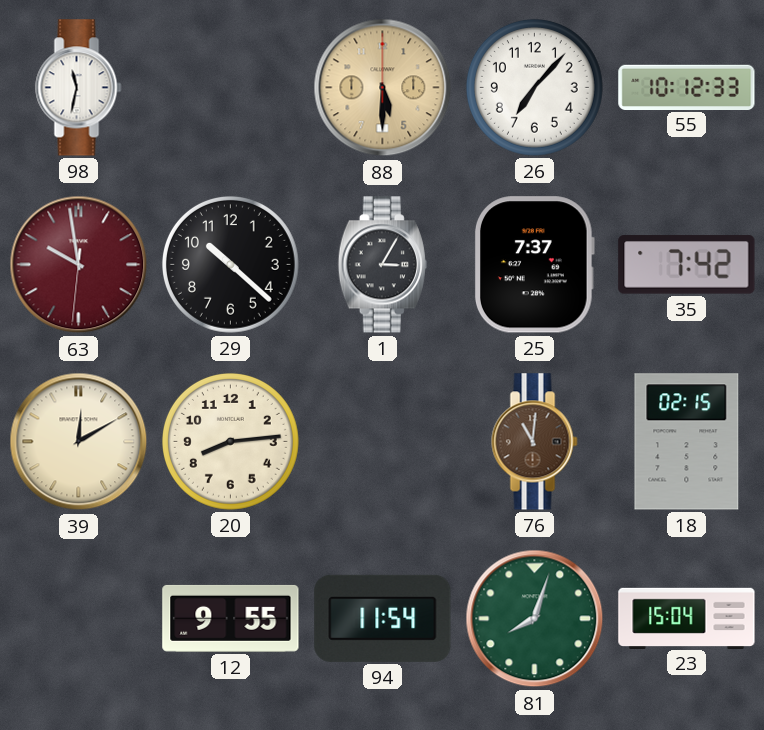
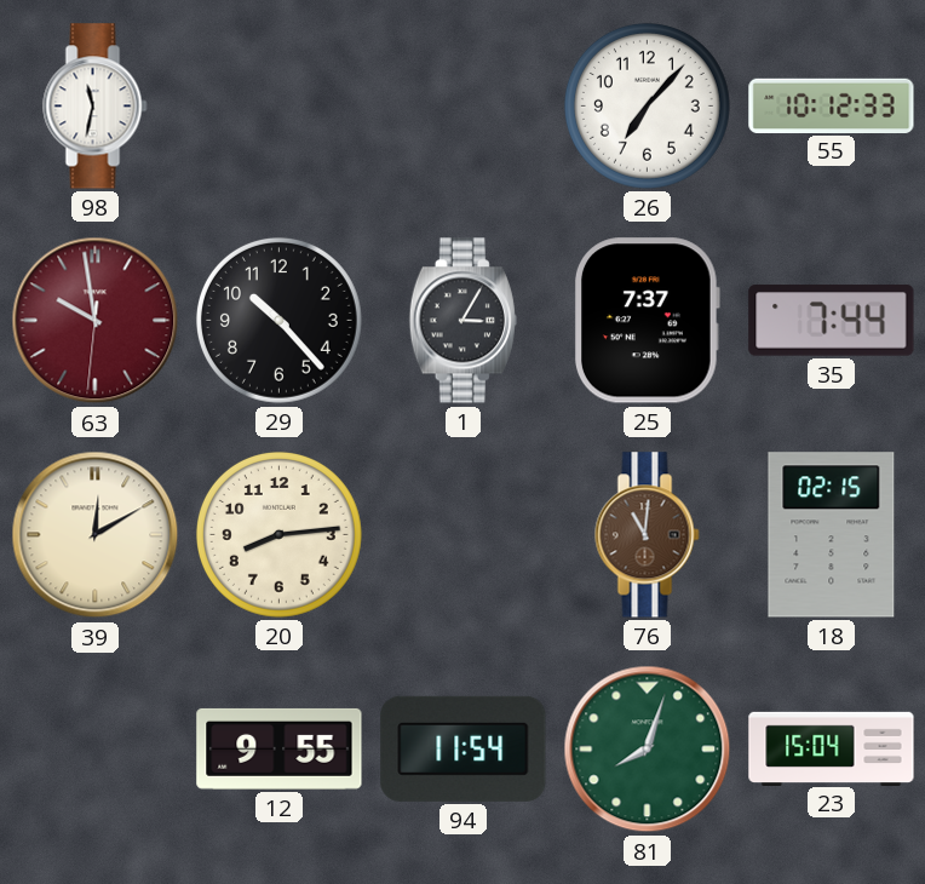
88: 5:30 -> none (383, 88)
29: 10:22 -> 10:23 (278, 320)
35: 7:42 -> 7:44 (832, 321)
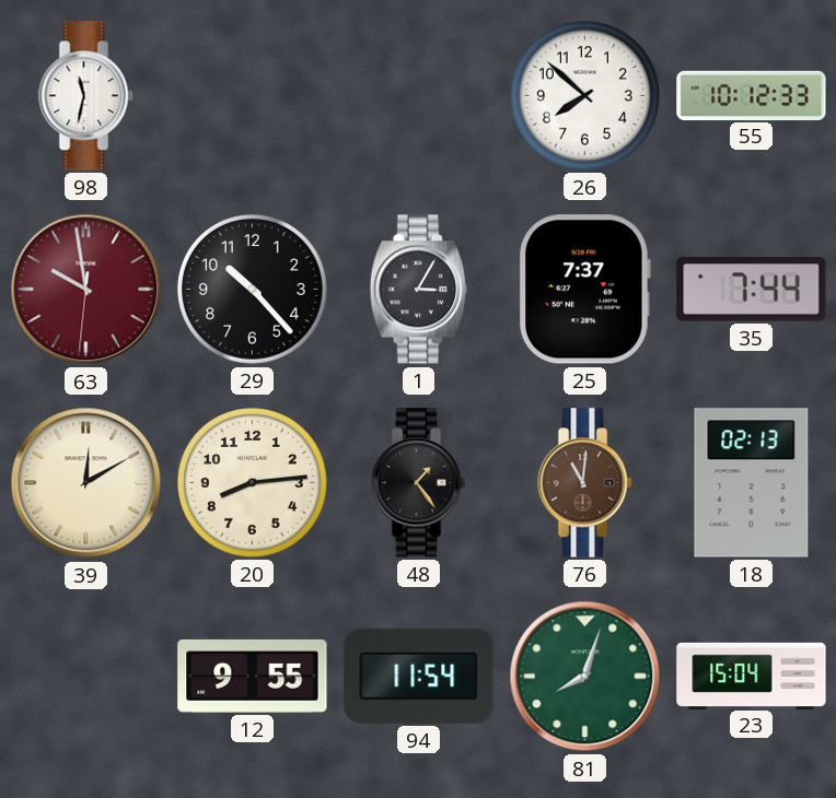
26: 7:07 -> 7:52 (584, 95)
48: none -> 1:24 (419, 483)
18: 02:15 -> 02:13 (752, 483)
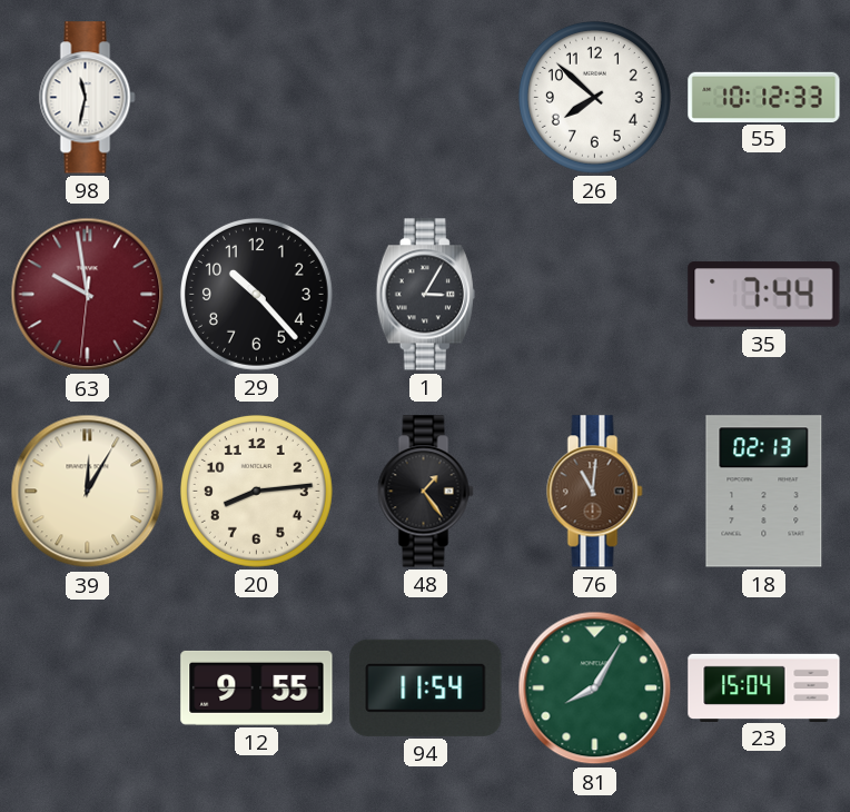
25: 7:37 -> none (584, 290)
39: 12:10 -> 12:05 (88, 492)
81: 8:03 -> 8:05 (595, 689)
